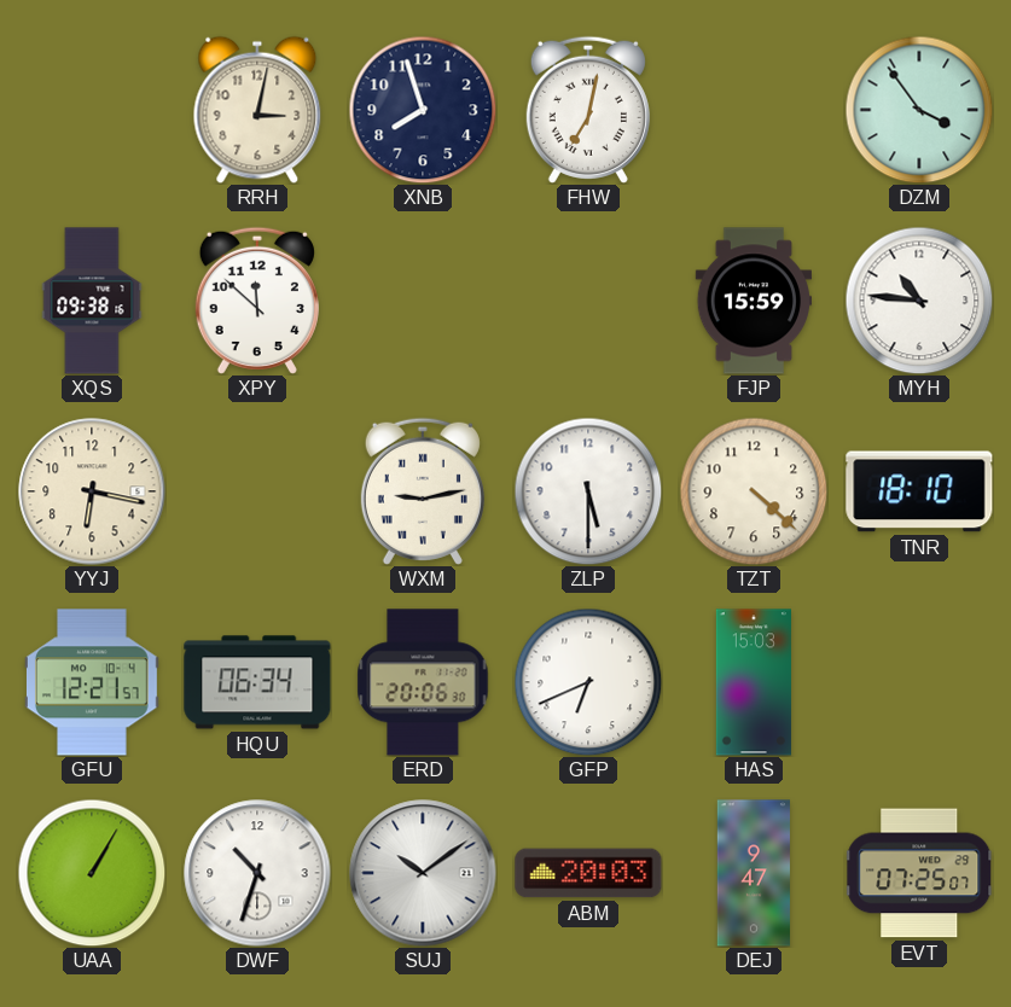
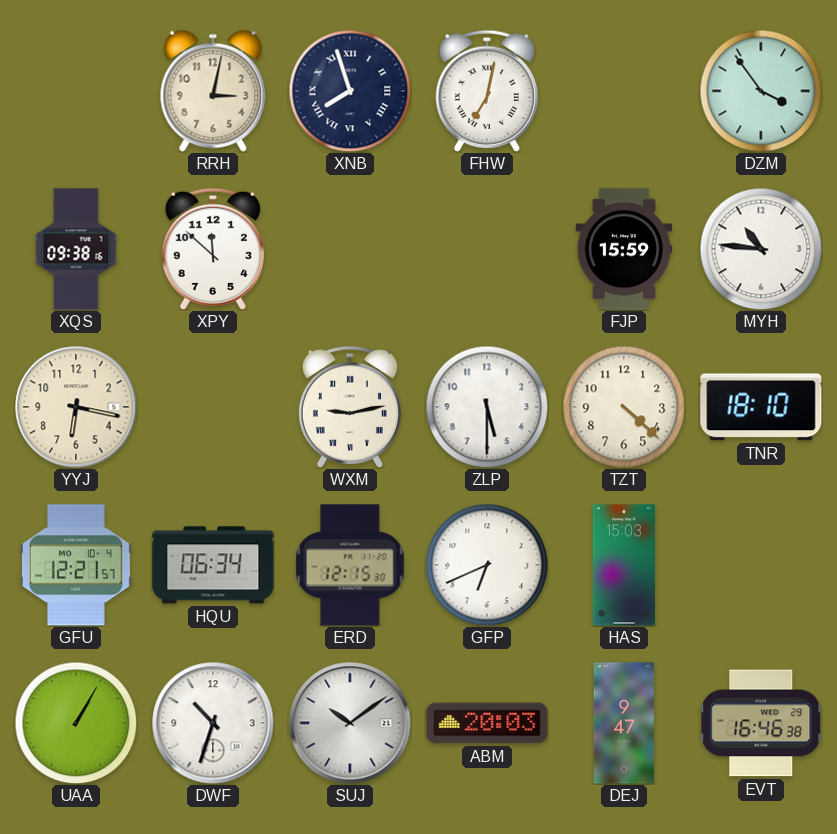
XNB numerals: Arabic -> Roman (350, 91)
ERD: 20:06 -> 12:15 (350, 565)
EVT: 07:25 -> 16:46 (761, 723)
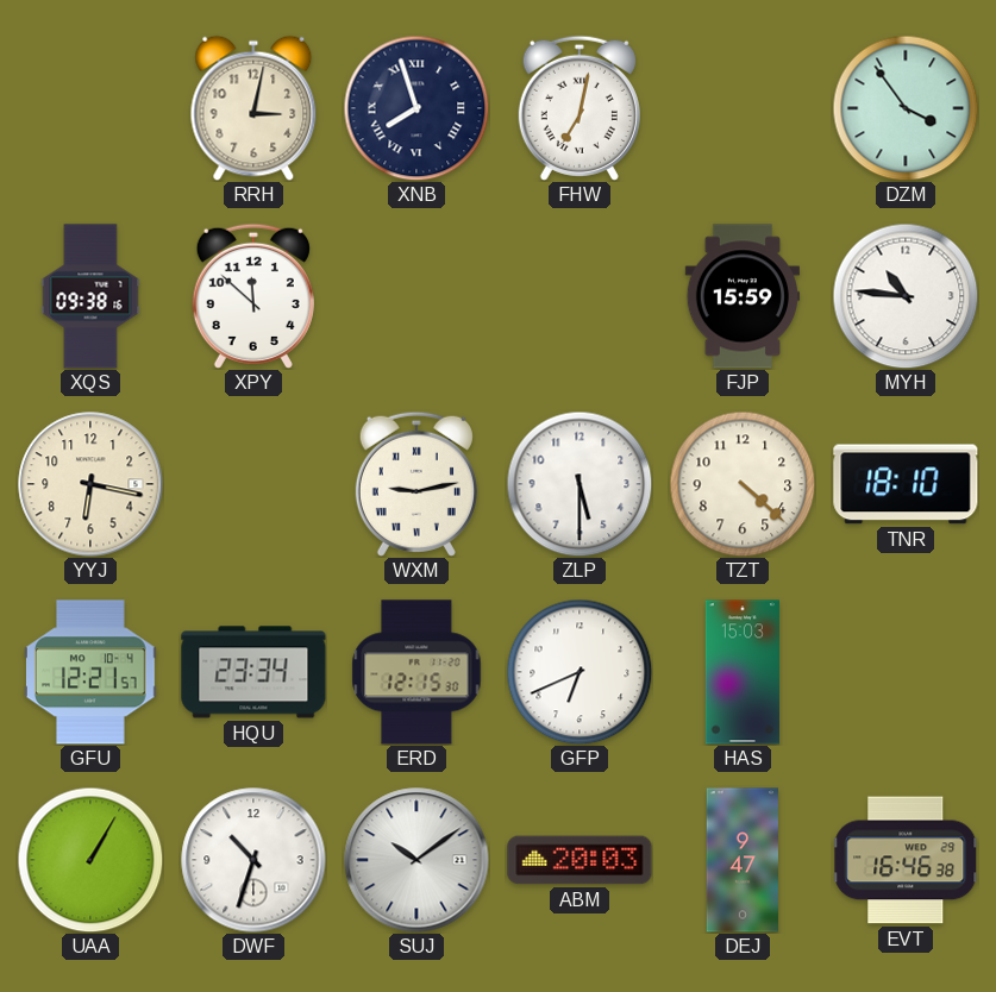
HQU: 06:34 -> 23:34 (253, 672)
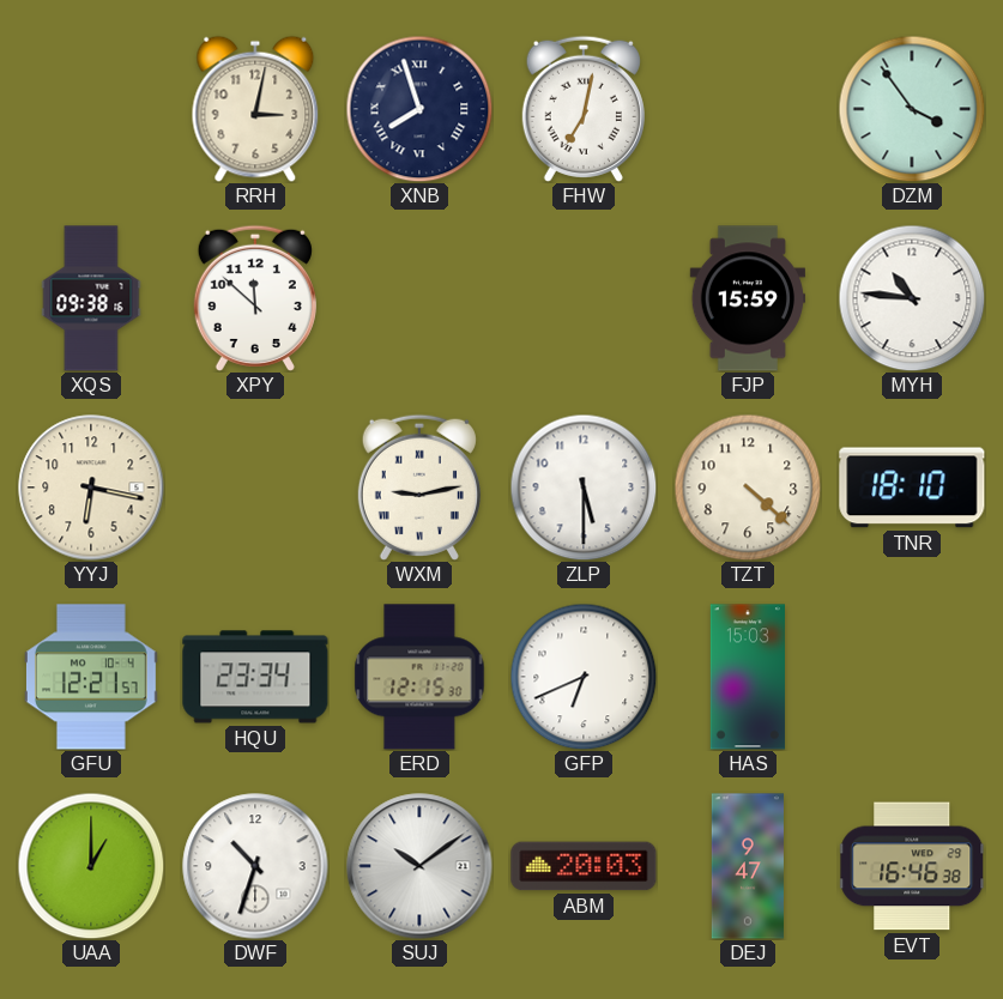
UAA: 1:05 -> 1:00 (91, 866)
